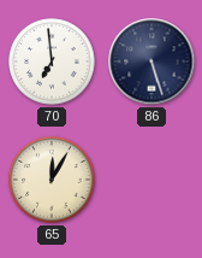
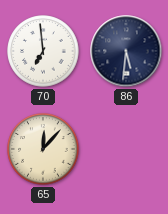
86: 5:27 -> 5:31 (126, 51)
65: 12:05 -> 12:07 (43, 149)
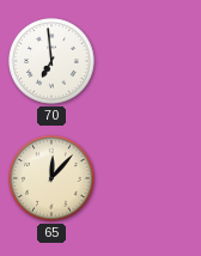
86: 5:31 -> none (126, 51)
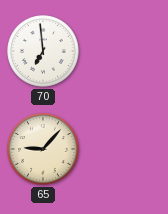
65: 12:07 -> 9:07 (43, 149)
